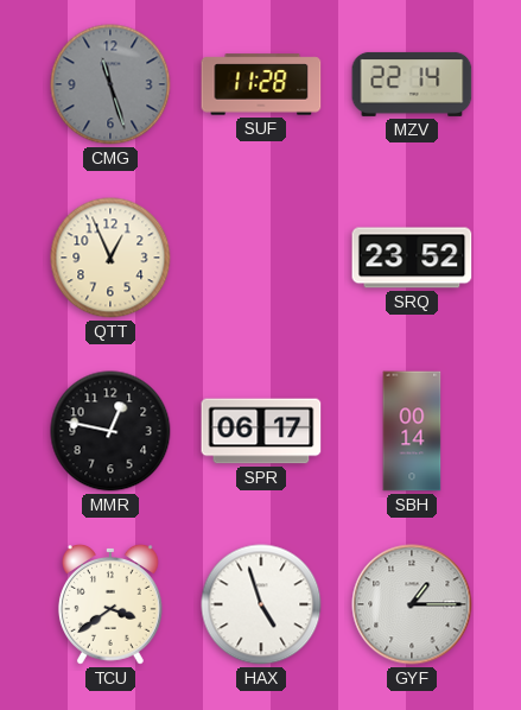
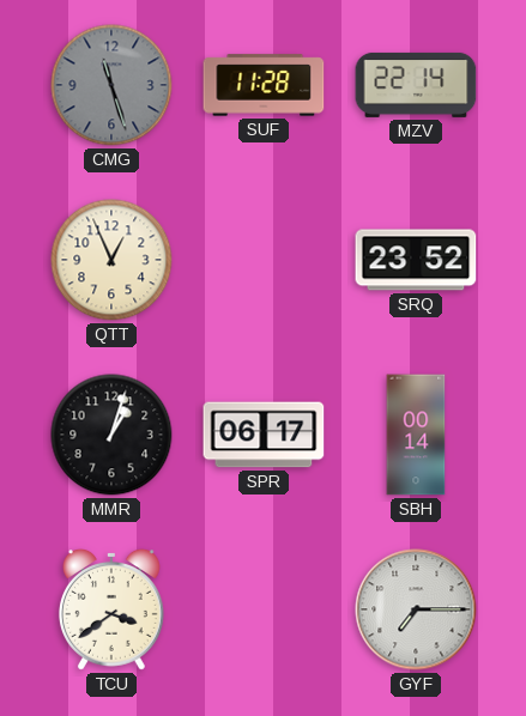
MMR: 12:47 -> 1:03 (111, 435)
HAX: 4:57 -> none (261, 604)
GYF: 1:15 -> 7:15 (416, 609)
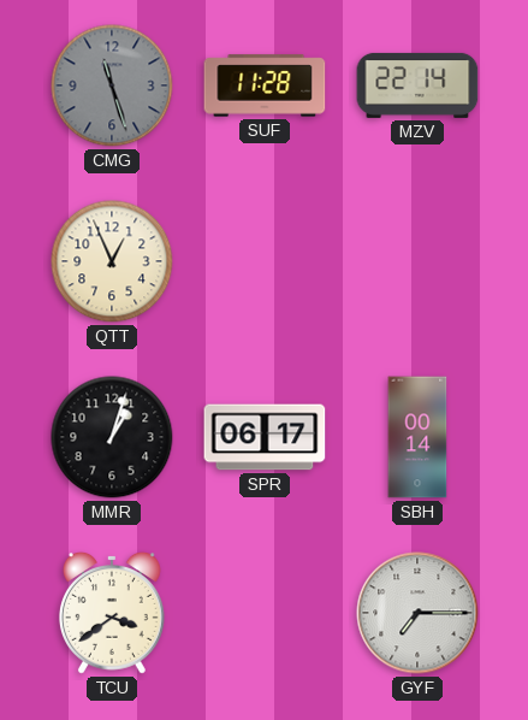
SRQ: 23:52 -> none (416, 260)
